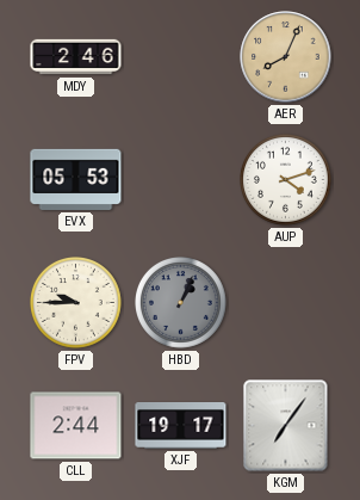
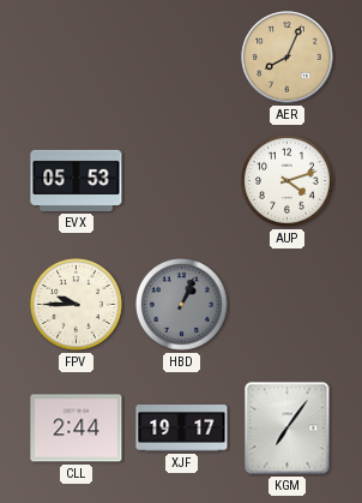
MDY: 2:46 -> none (76, 57)
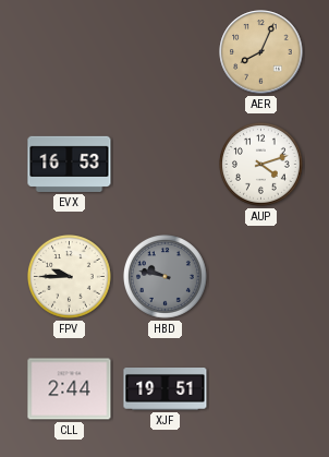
EVX: 05:53 -> 16:53 (70, 164)
HBD: 1:04 -> 9:47 (166, 277)
XJF: 19:17 -> 19:51 (166, 389)
KGM: 7:06 -> none (288, 429)
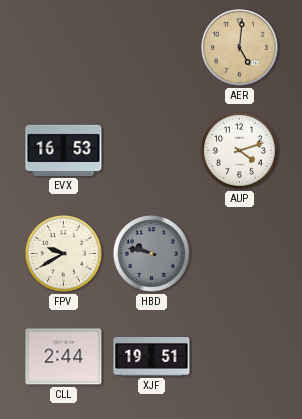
AER: 8:04 -> 5:01 (240, 48)
FPV: 9:45 -> 9:40 (64, 254)
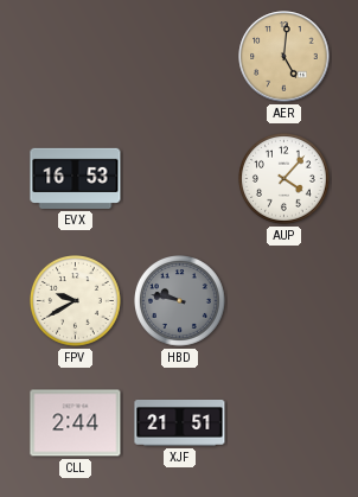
AUP: 4:12 -> 4:07 (285, 179)
XJF: 19:51 -> 21:51 (180, 423)
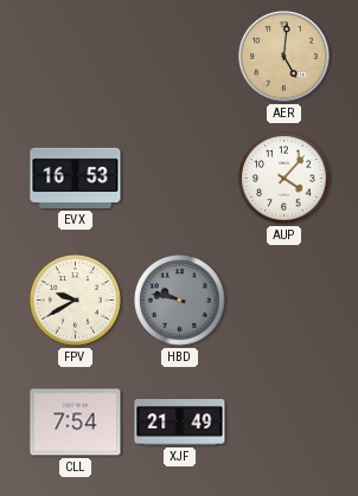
CLL: 2:44 -> 7:54 (76, 423)
XJF: 21:51 -> 21:49 (180, 423)
